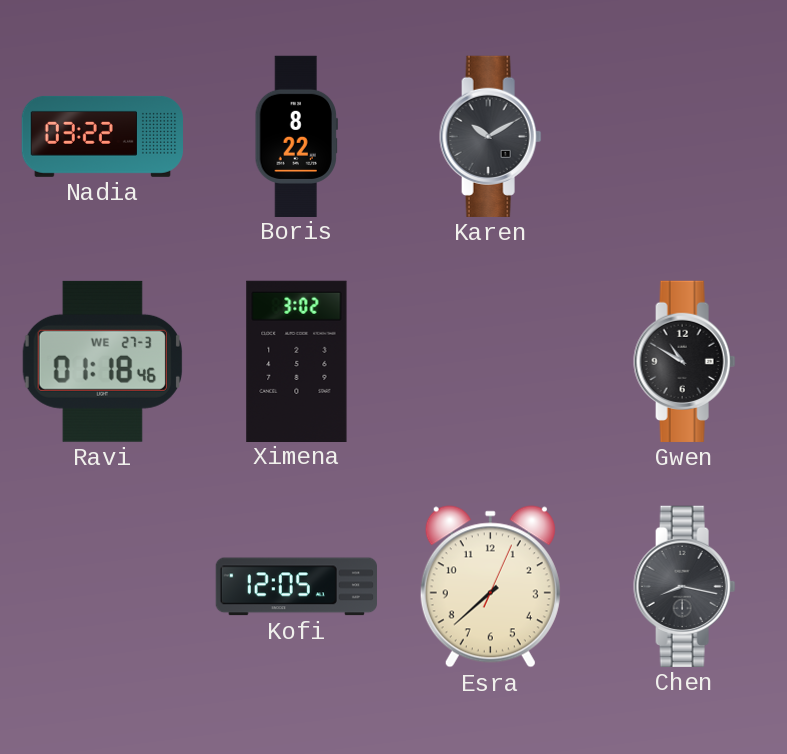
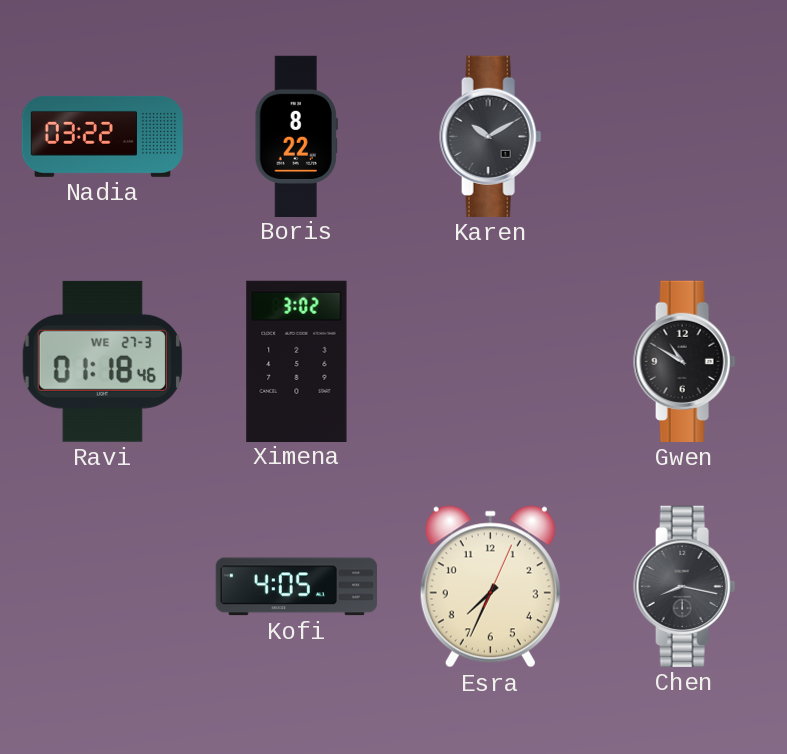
Kofi: 12:05 -> 4:05 (296, 587)
Esra: 7:38 -> 7:34 (490, 587)
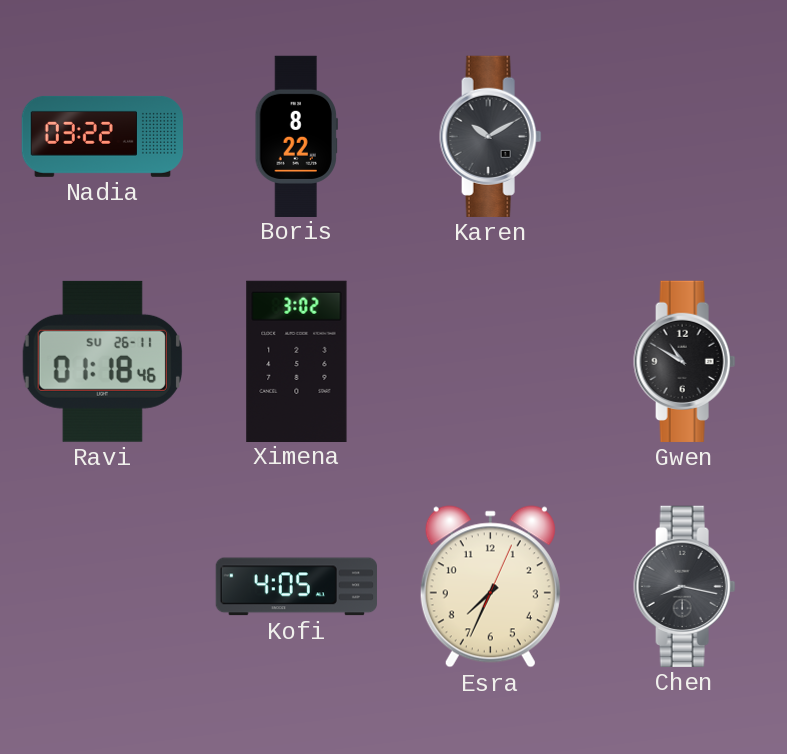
Ravi date: WE 27-3 -> SU 26-11 (102, 361)
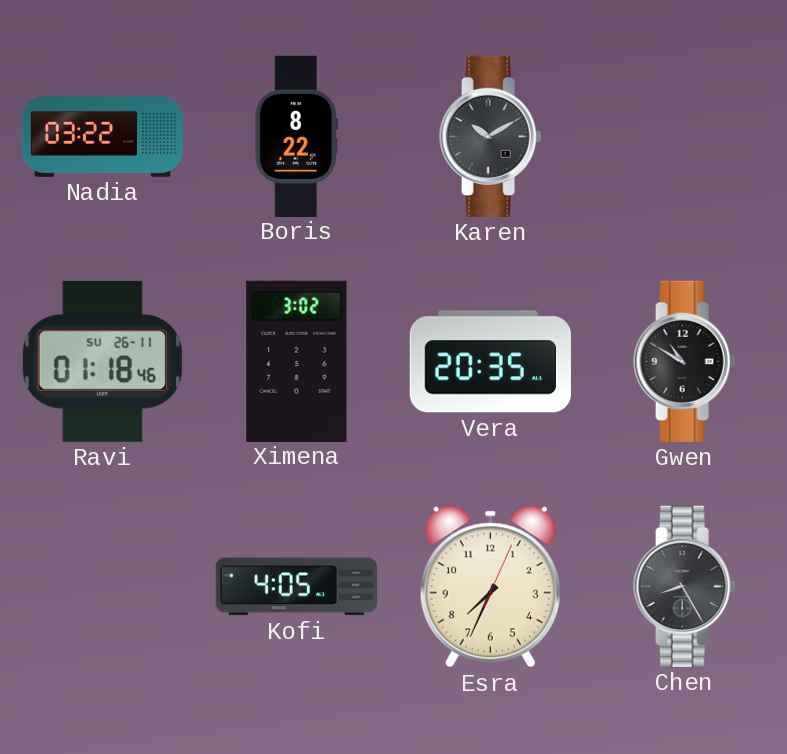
Vera: none -> 20:35 (490, 362)
Chen: 8:17 -> 8:25 (685, 586)
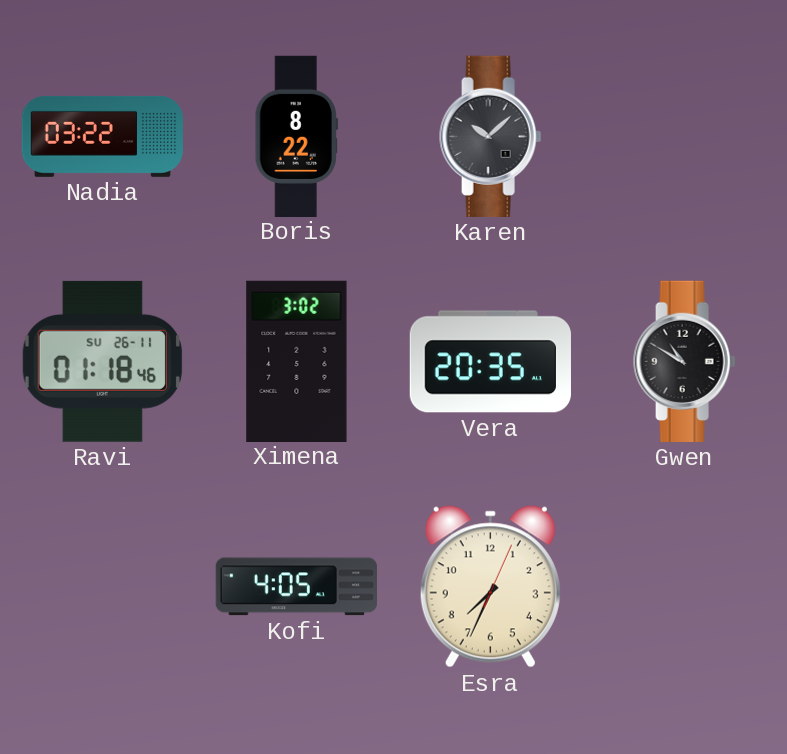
Karen: 10:10 -> 10:08 (491, 136)
Chen: 8:25 -> none (685, 586)
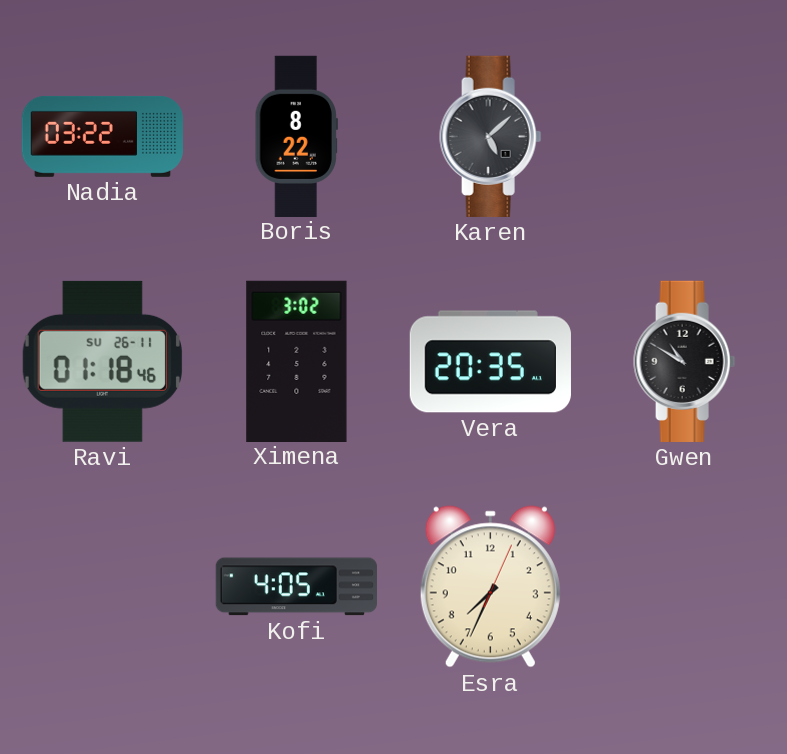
Karen: 10:08 -> 5:08 (491, 136)
